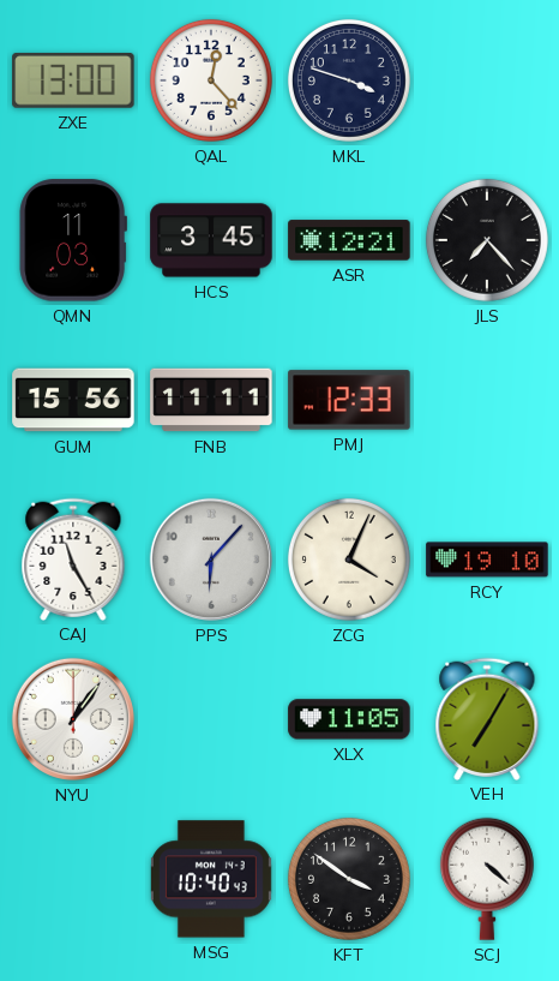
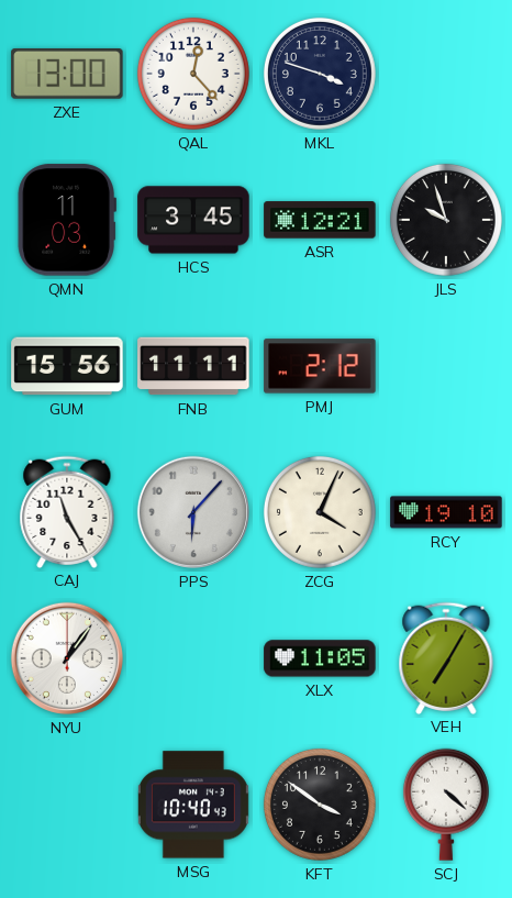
JLS: 7:23 -> 9:57 (446, 220)
PMJ: 12:33 -> 2:12 (320, 366)
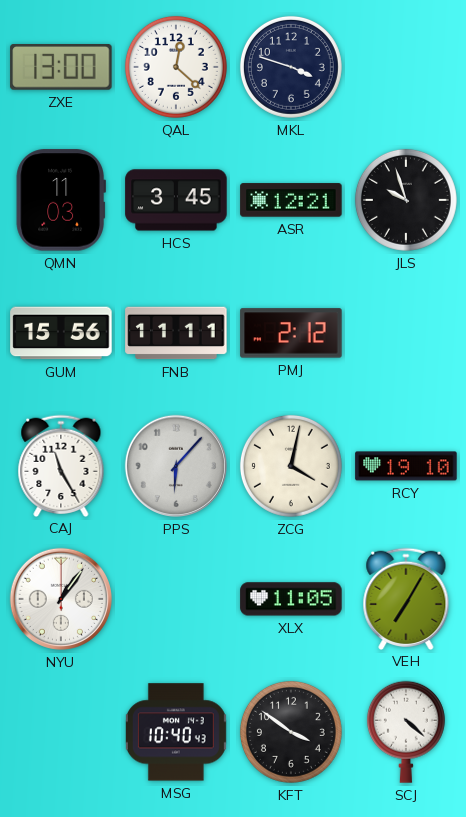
QAL: 12:23 -> 12:22 (176, 67)
ZCG: 4:04 -> 4:02 (291, 466)
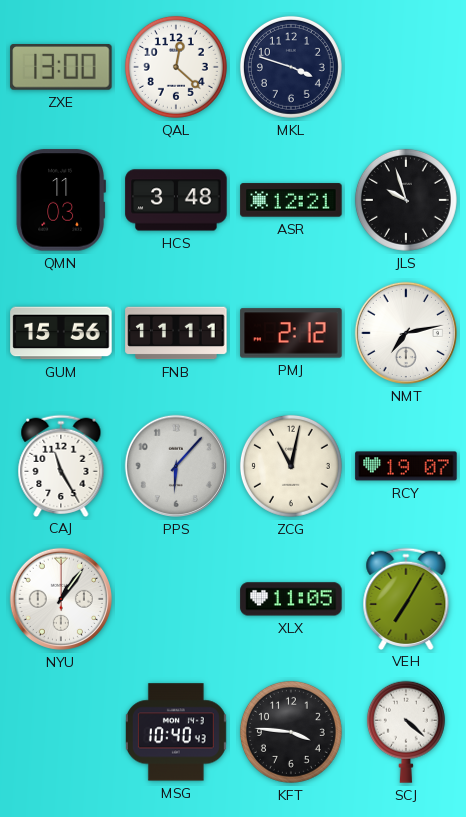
HCS: 3:45 -> 3:48 (176, 200)
NMT: none -> 7:13 (406, 333)
ZCG: 4:02 -> 11:02 (291, 466)
RCY: 19:10 -> 19:07 (406, 466)
KFT: 3:51 -> 3:46 (291, 732)
